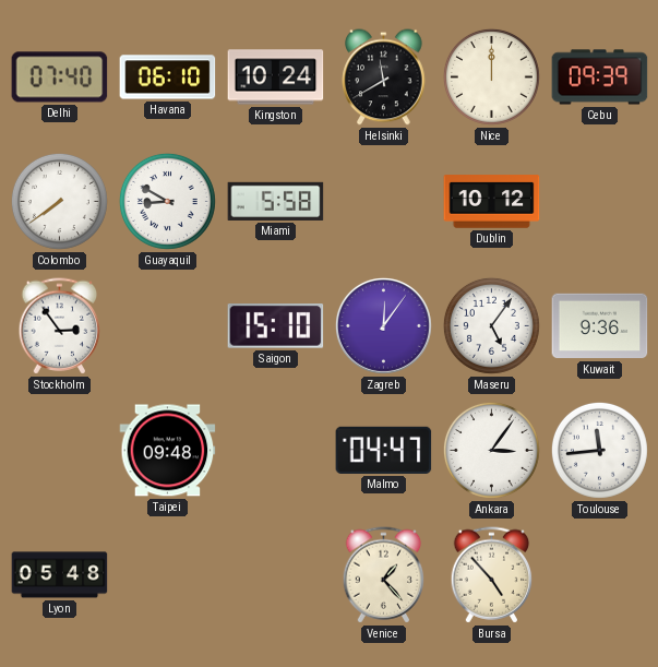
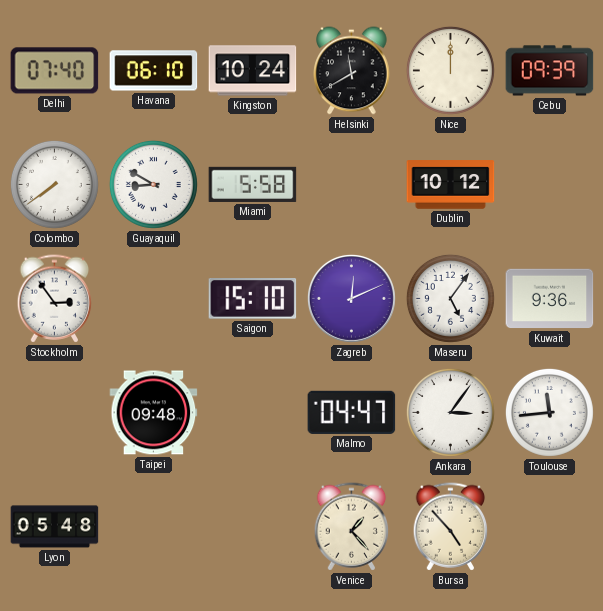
Zagreb: 12:06 -> 12:11 (351, 298)
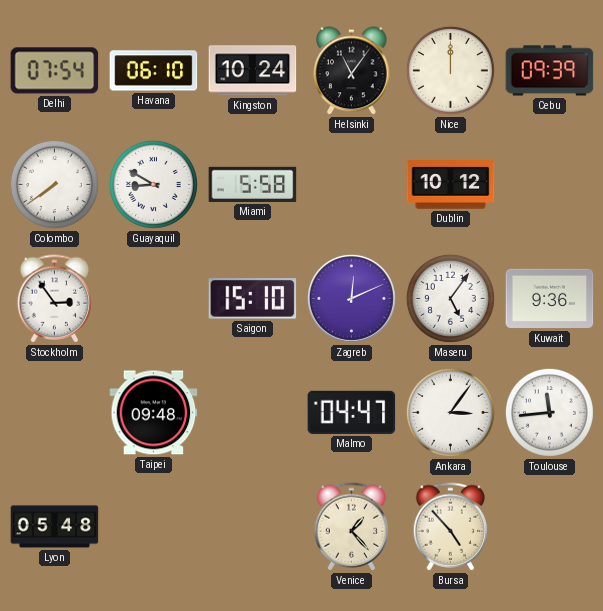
Delhi: 07:40 -> 07:54 (55, 71)
Helsinki: 11:40 -> 11:06 (352, 71)
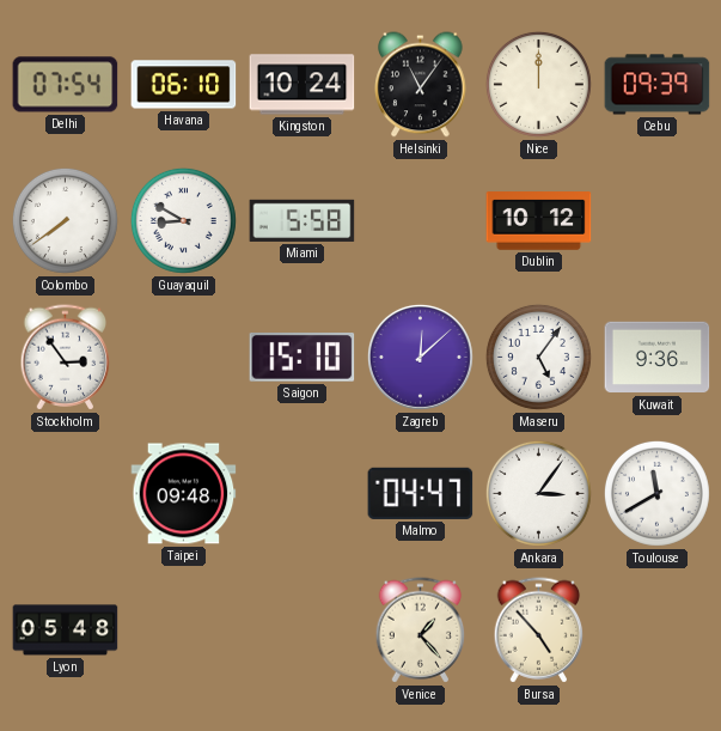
Zagreb: 12:11 -> 12:08 (420, 357)
Toulouse: 11:44 -> 11:40 (656, 493)
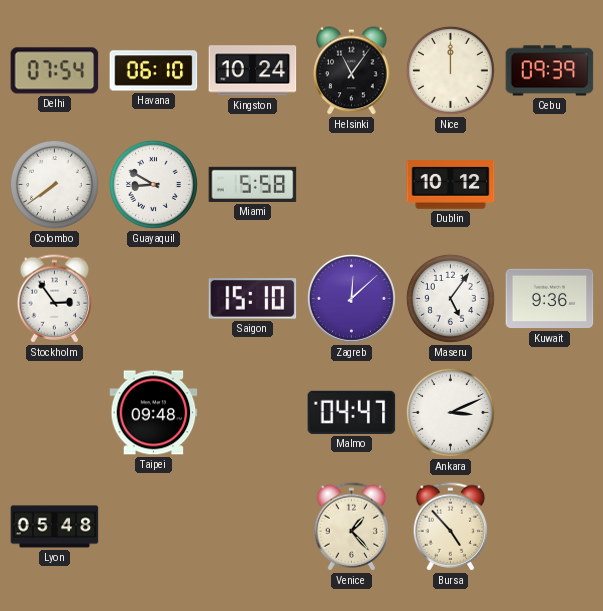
Ankara: 3:06 -> 3:11 (450, 412)
Toulouse: 11:40 -> none (656, 493)
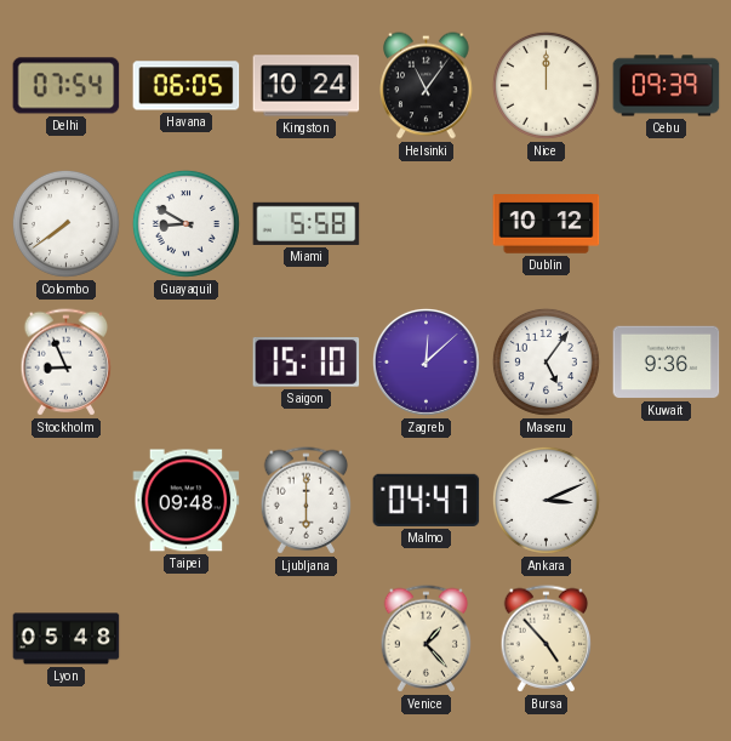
Havana: 06:10 -> 06:05 (187, 86)
Stockholm: 2:54 -> 8:56 (67, 363)
Ljubljana: none -> 6:00 (307, 501)
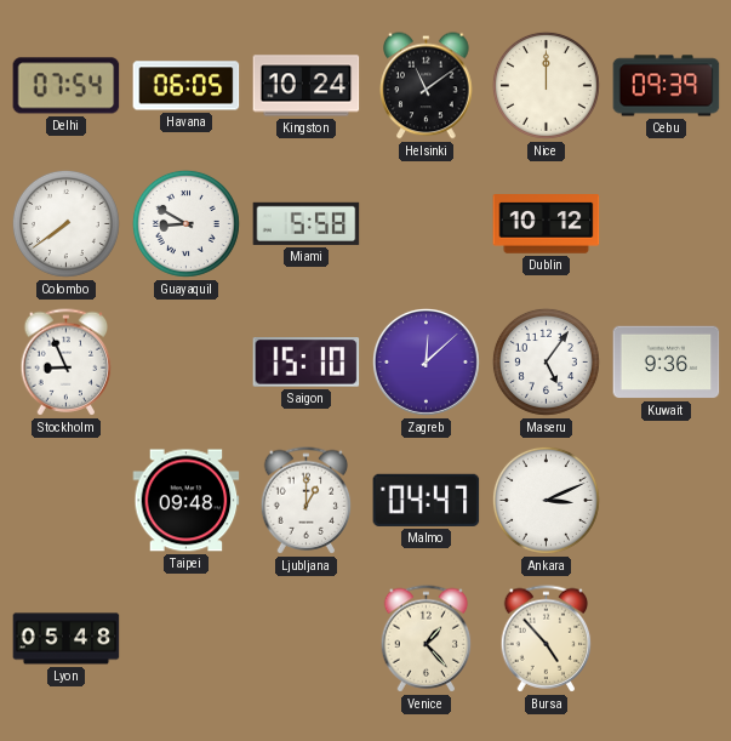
Helsinki: 11:06 -> 11:09 (427, 86)
Ljubljana: 6:00 -> 1:00 (307, 501)
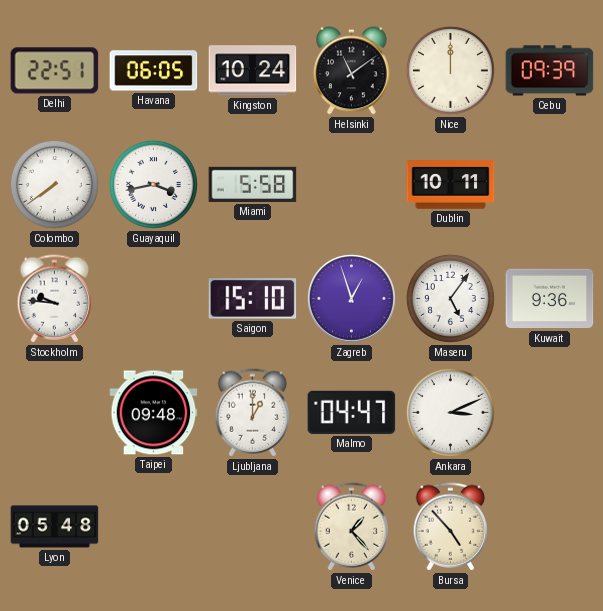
Delhi: 07:54 -> 22:51 (55, 71)
Guayaquil: 8:50 -> 3:43 (153, 184)
Dublin: 10:12 -> 10:11 (451, 185)
Stockholm: 8:56 -> 9:46 (55, 299)
Zagreb: 12:08 -> 12:57 (351, 298)
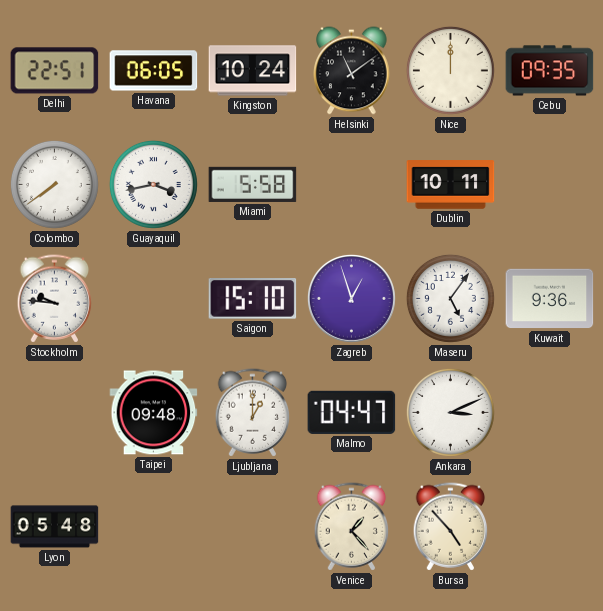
Cebu: 09:39 -> 09:35 (550, 71)
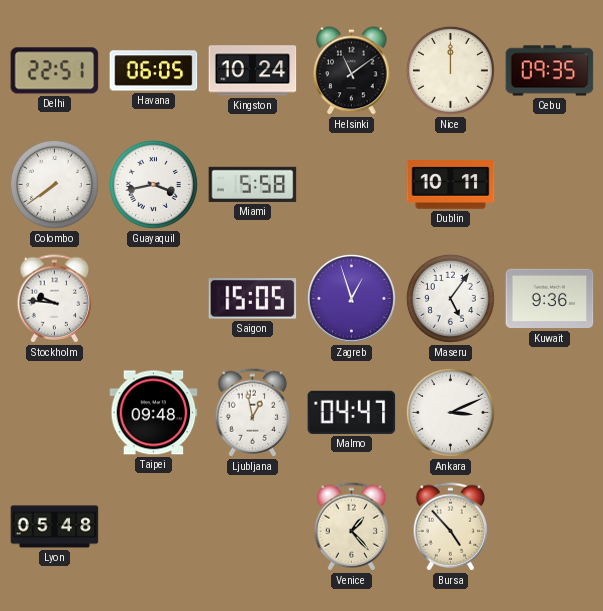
Saigon: 15:10 -> 15:05 (253, 299)
Ljubljana: 1:00 -> 12:58 (253, 413)
